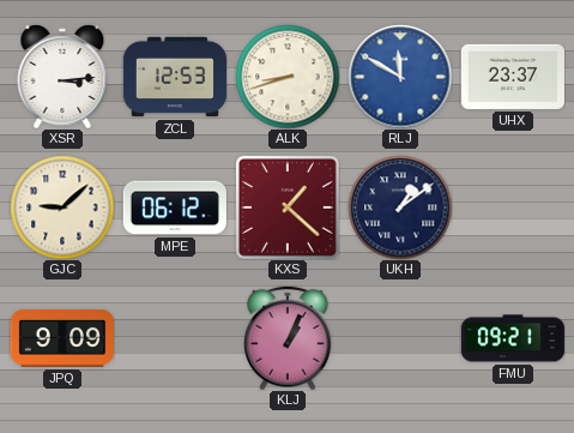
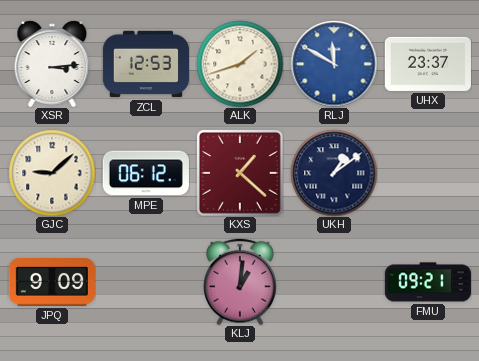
ALK: 8:42 -> 1:42 (240, 64)
KLJ: 1:04 -> 1:01 (241, 282)
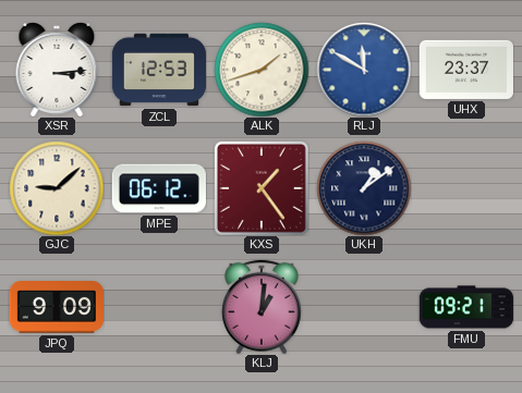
KXS: 1:22 -> 1:24 (262, 188)
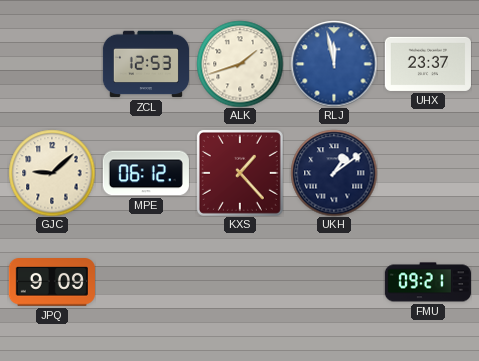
XSR: 3:14 -> none (57, 70)
RLJ: 11:50 -> 11:58 (334, 64)
KXS: 1:24 -> 1:23 (240, 173)
KLJ: 1:01 -> none (263, 307)
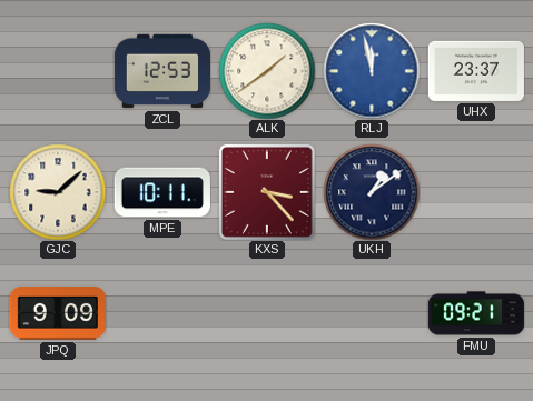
ALK: 1:42 -> 1:39 (267, 71)
MPE: 06:12 -> 10:11 (162, 192)
KXS: 1:23 -> 3:23 (267, 192)
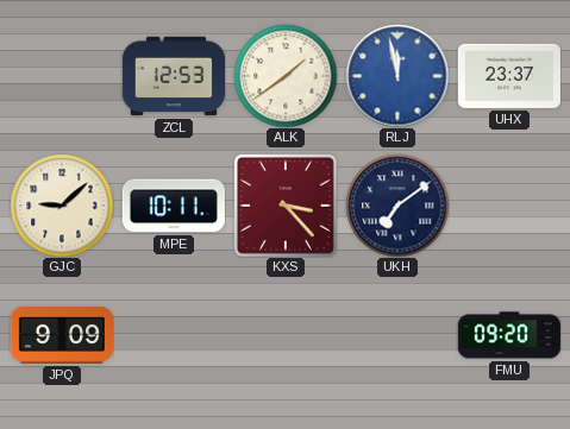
UKH: 1:09 -> 7:09 (397, 206)
FMU: 09:21 -> 09:20 (509, 335)
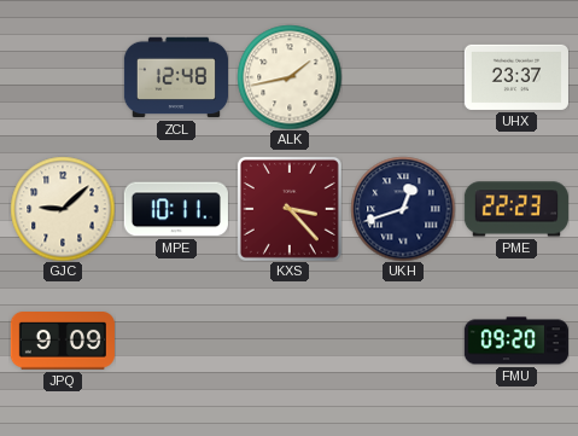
ZCL: 12:53 -> 12:48 (175, 77)
ALK: 1:39 -> 1:43 (290, 77)
RLJ: 11:58 -> none (397, 76)
UKH: 7:09 -> 12:42 (403, 209)
PME: none -> 22:23 (516, 209)
